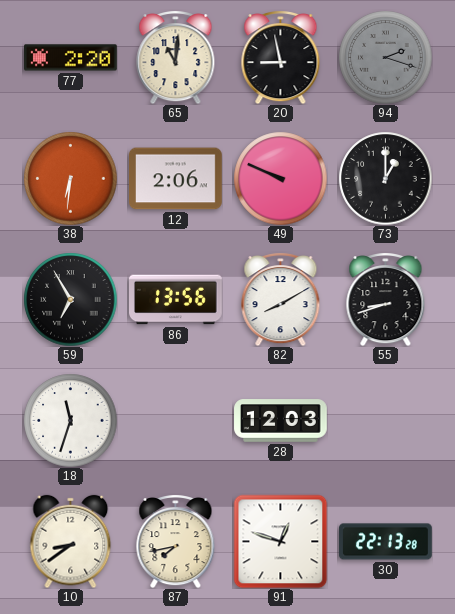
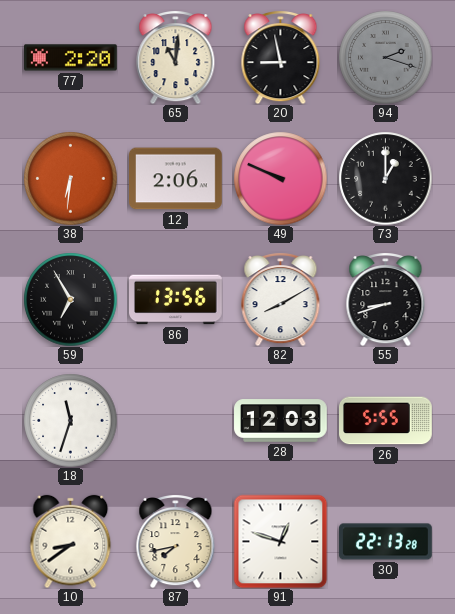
26: none -> 5:55 (386, 421)
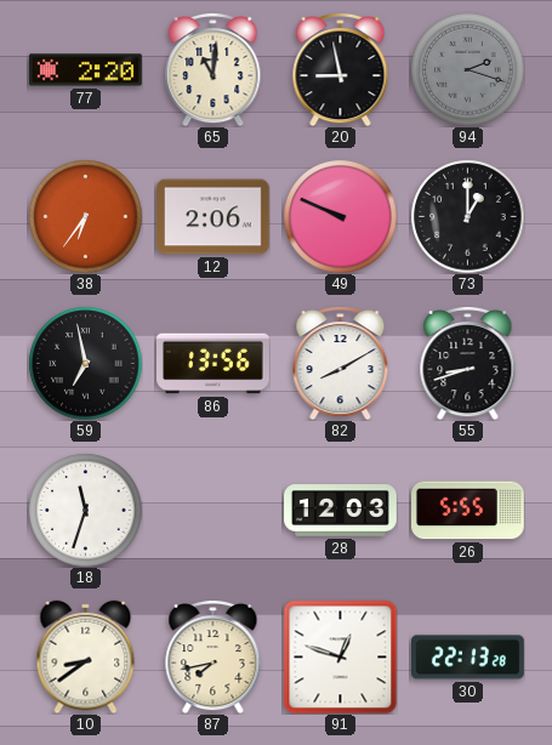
38: 6:31 -> 6:36 (85, 216)
59: 6:55 -> 6:58 (85, 363)
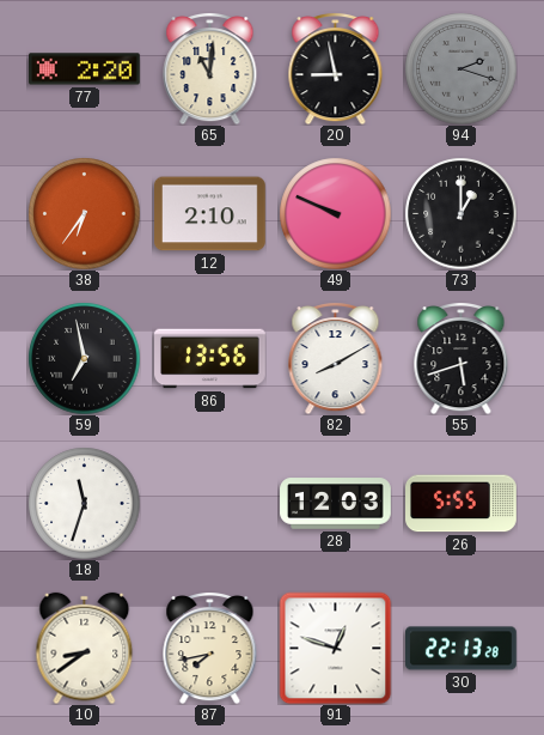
12: 2:06 -> 2:10 (210, 214)
55: 8:42 -> 5:42 (462, 359)
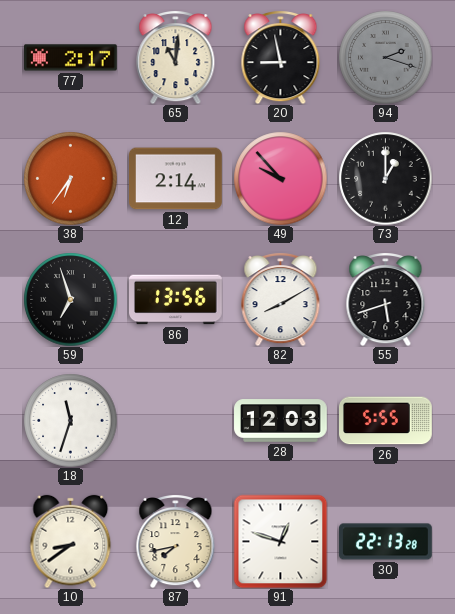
77: 2:20 -> 2:17 (71, 58)
12: 2:10 -> 2:14 (176, 179)
49: 9:49 -> 9:53 (280, 178)
59: 6:58 -> 6:57 (70, 299)
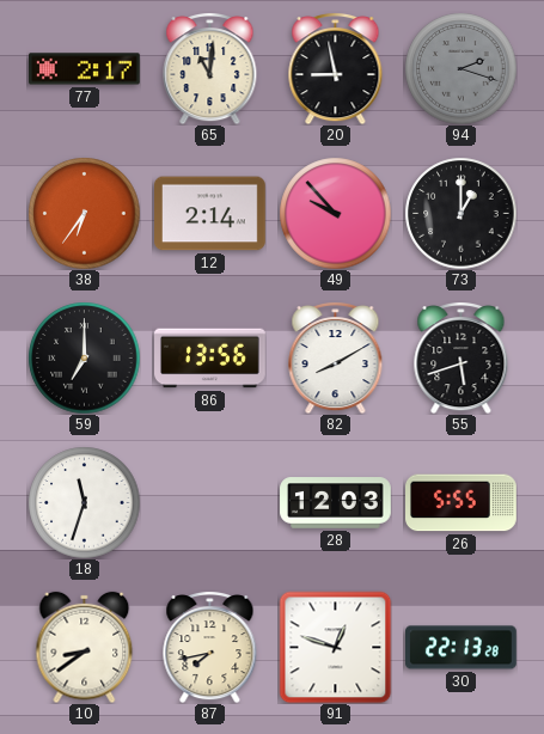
59: 6:57 -> 7:00 (84, 357)
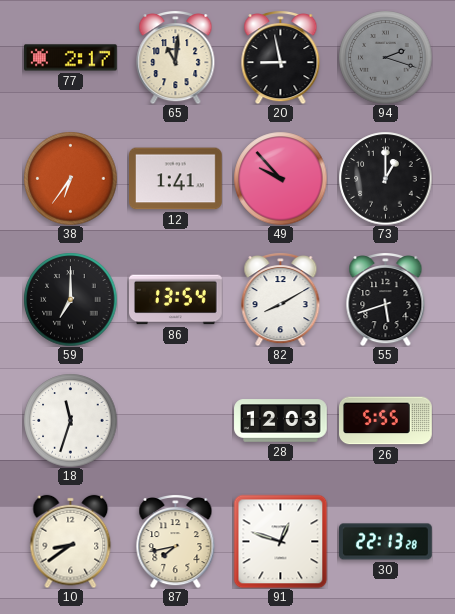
12: 2:14 -> 1:41 (176, 179)
86: 13:56 -> 13:54 (176, 300)
